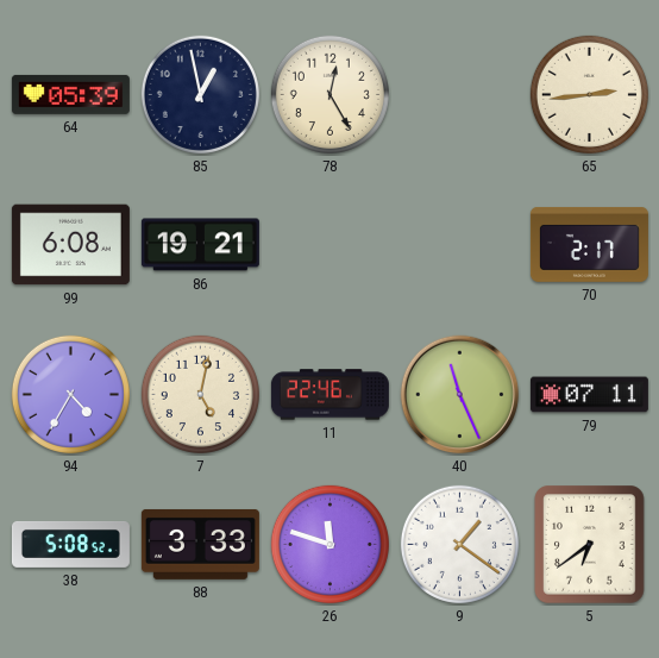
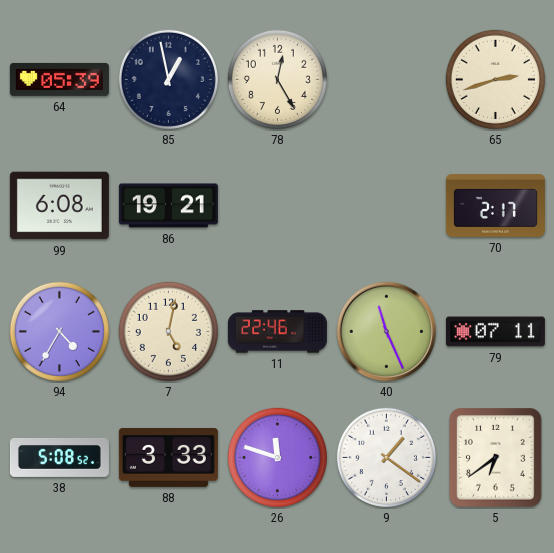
65: 2:44 -> 2:42 (495, 79)
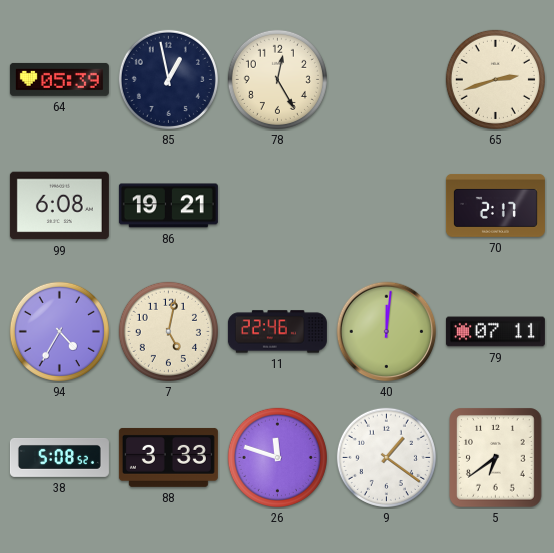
40: 11:26 -> 12:01 (387, 332)
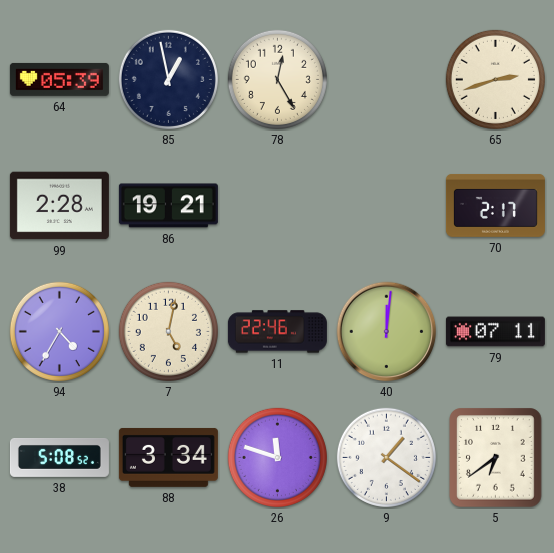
99: 6:08 -> 2:28 (59, 206)
88: 3:33 -> 3:34 (168, 457)
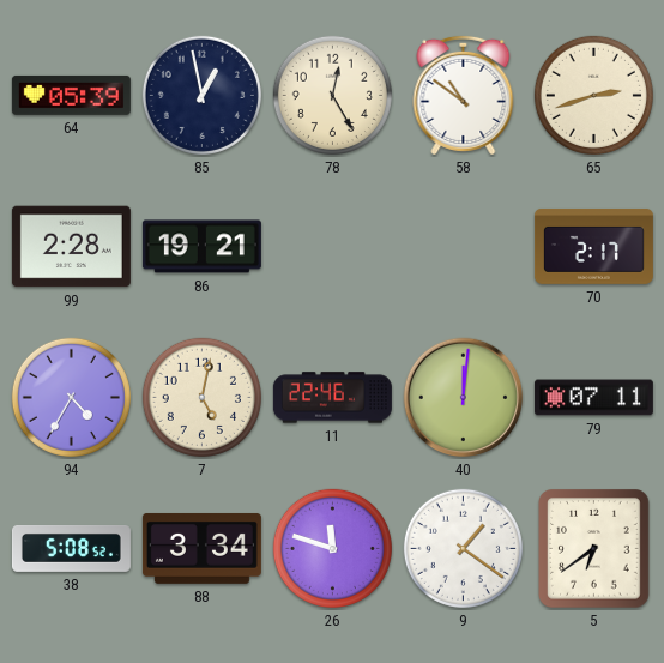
58: none -> 10:51 (464, 95)
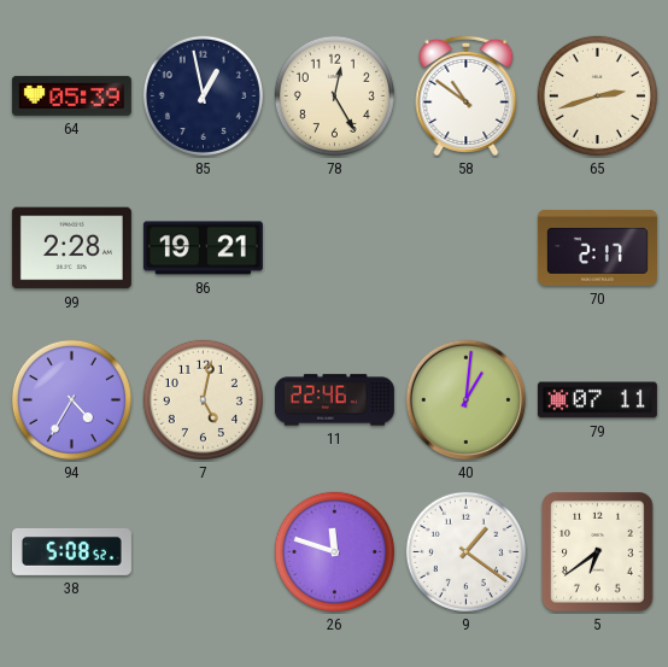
40: 12:01 -> 1:01 (467, 400)
88: 3:34 -> none (201, 548)
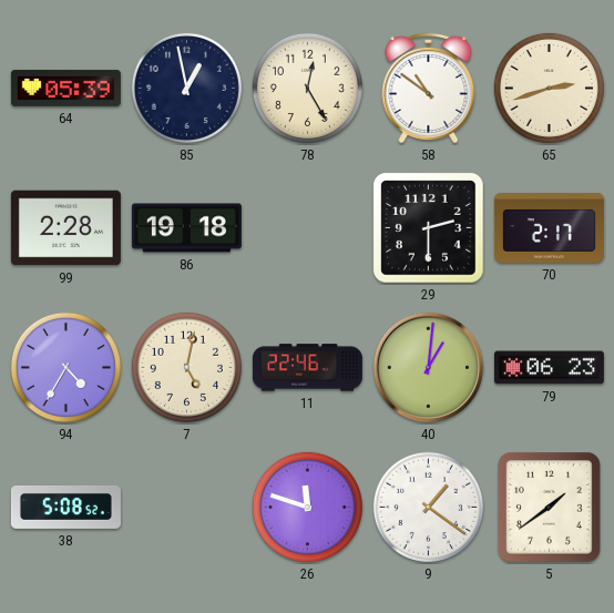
86: 19:21 -> 19:18 (186, 228)
29: none -> 2:30 (429, 228)
79: 07:11 -> 06:23 (549, 368)
5: 6:39 -> 1:39 (550, 508)
